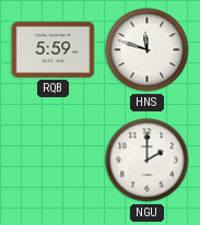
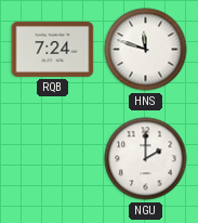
RQB: 5:59 -> 7:24 (53, 49)
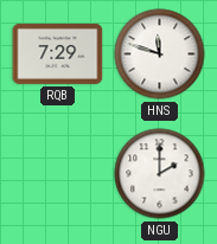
RQB: 7:24 -> 7:29 (58, 53)
